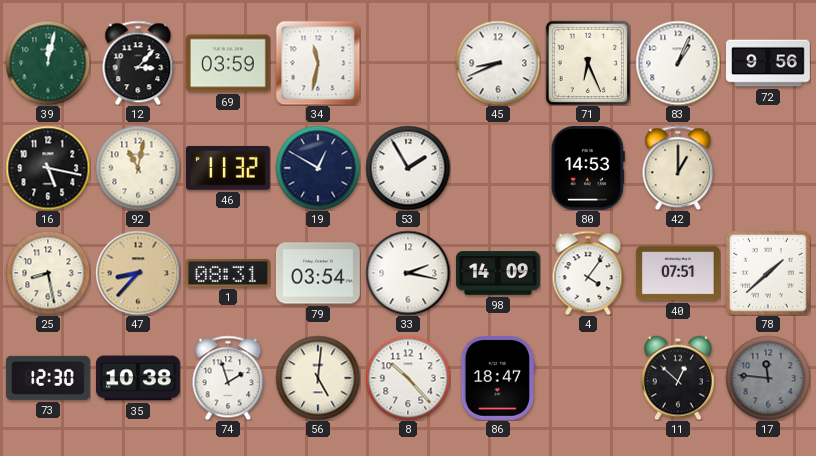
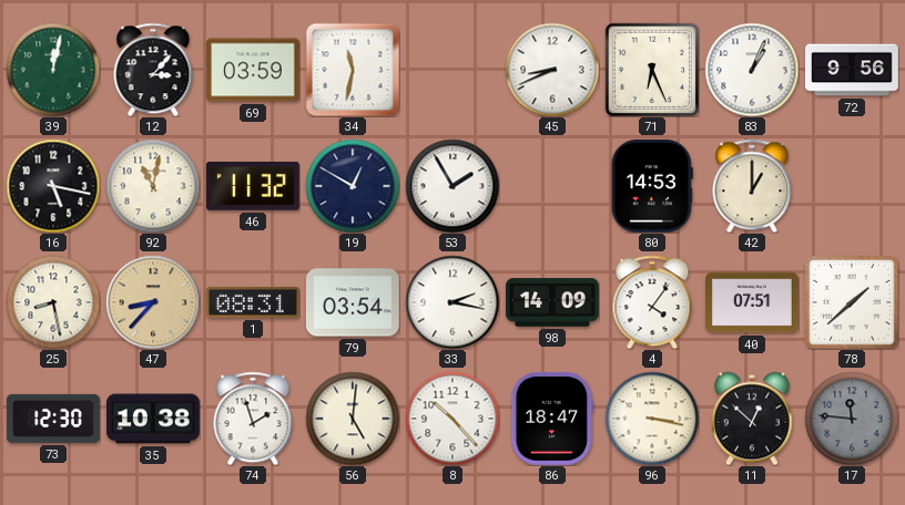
96: none -> 3:17 (652, 419)
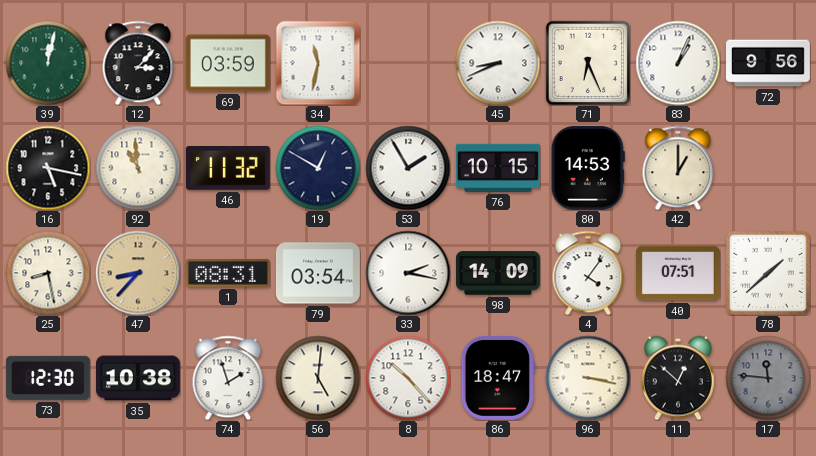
92: 11:02 -> 10:59 (138, 168)
76: none -> 10:15 (499, 168)
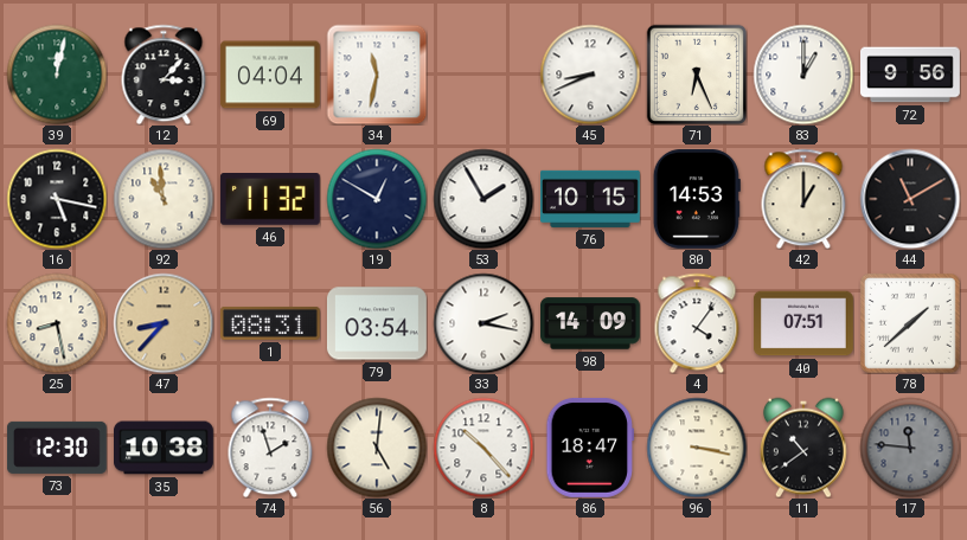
69: 03:59 -> 04:04 (270, 75)
83: 1:04 -> 1:00 (803, 75)
44: none -> 11:10 (910, 199)
11: 12:52 -> 10:39 (803, 448)
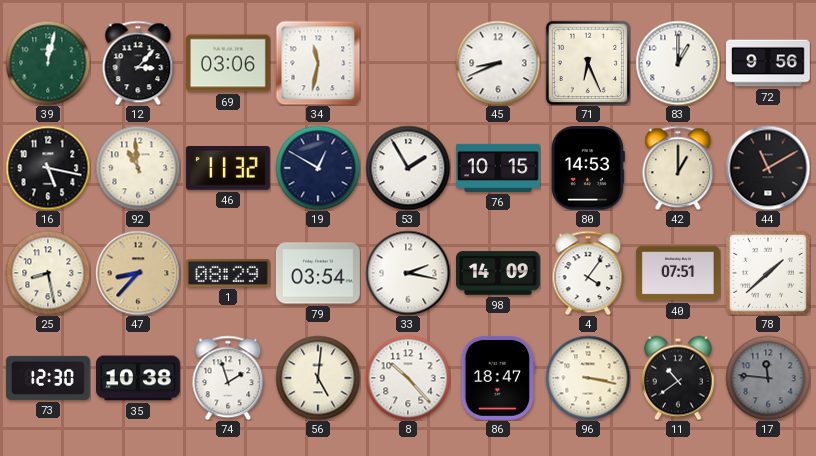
69: 04:04 -> 03:06 (228, 63)
1: 08:31 -> 08:29 (228, 273)
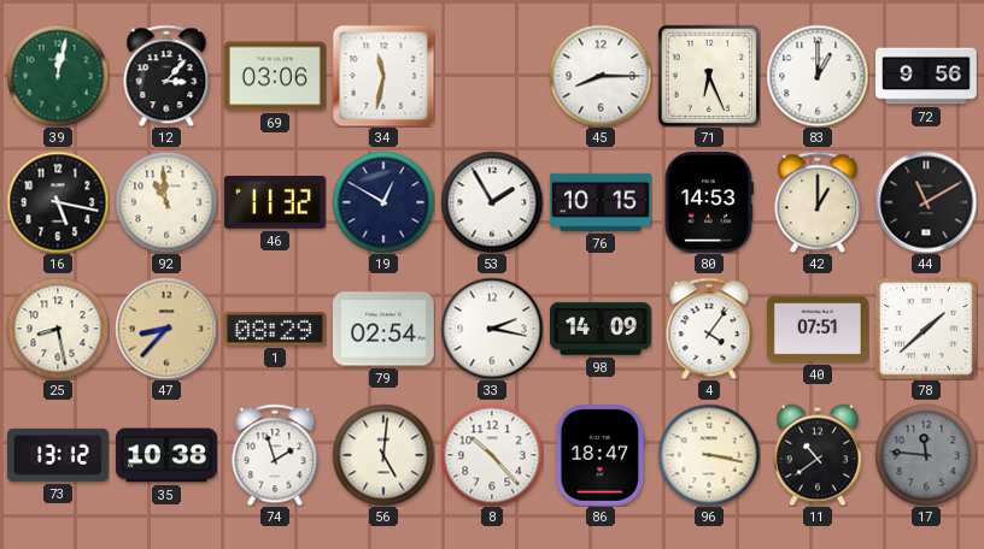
45: 8:41 -> 8:15 (601, 76)
79: 03:54 -> 02:54 (383, 329)
73: 12:30 -> 13:12 (58, 455)
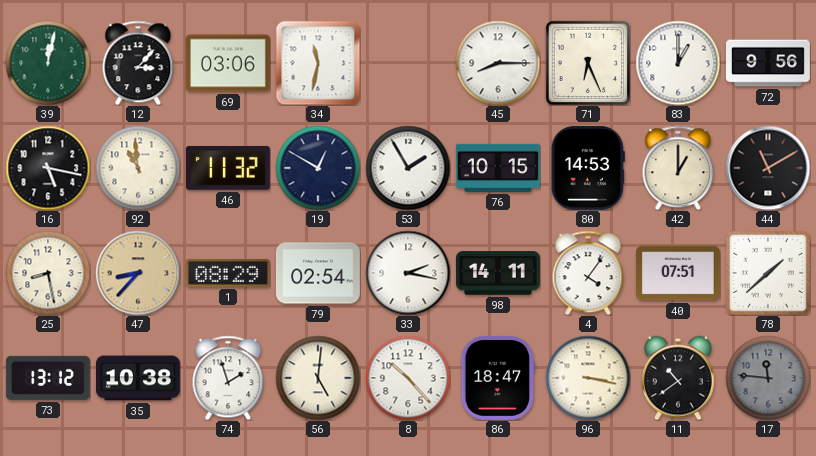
98: 14:09 -> 14:11 (499, 273)
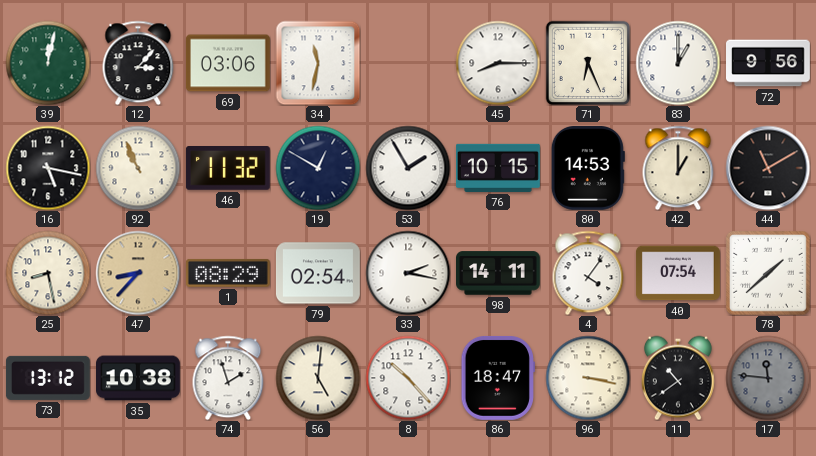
92: 10:59 -> 10:56 (138, 168)
40: 07:51 -> 07:54 (678, 273)
